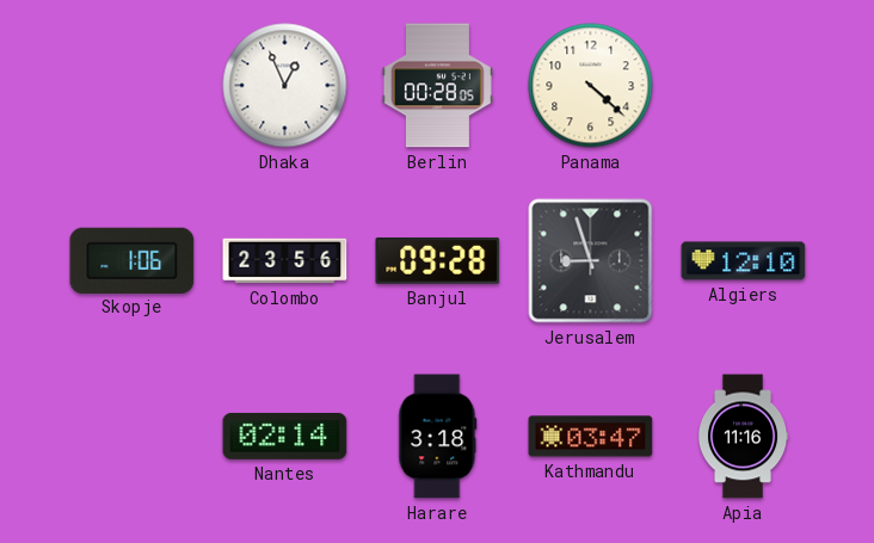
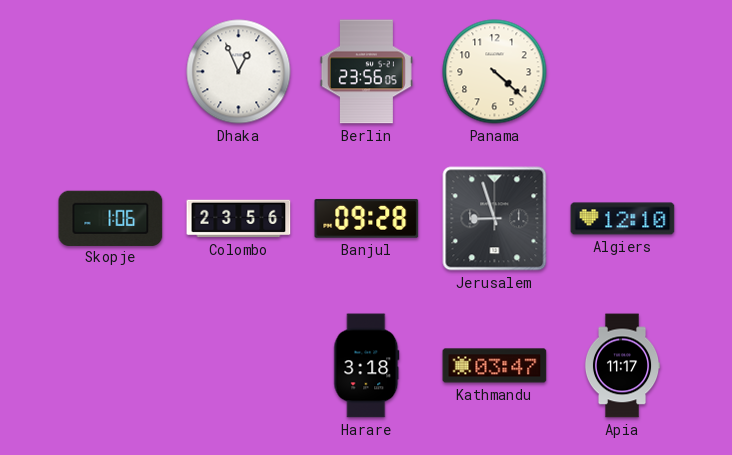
Berlin: 00:28 -> 23:56 (366, 72)
Nantes: 02:14 -> none (285, 436)
Apia: 11:16 -> 11:17 (622, 366)
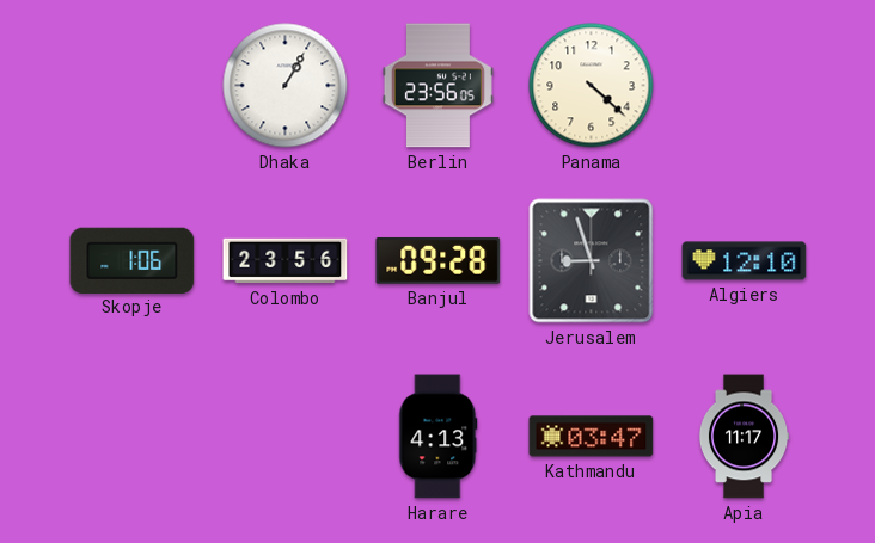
Dhaka: 12:56 -> 1:05 (286, 86)
Harare: 3:18 -> 4:13 (439, 437)
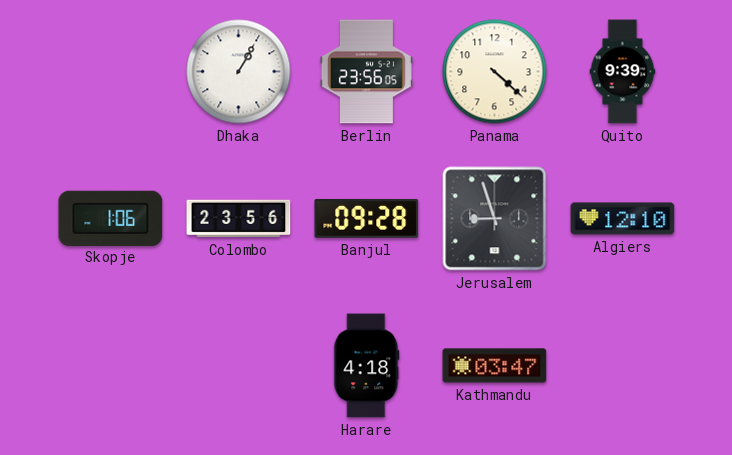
Quito: none -> 9:39 (623, 72)
Harare: 4:13 -> 4:18 (367, 366)
Apia: 11:17 -> none (744, 437)
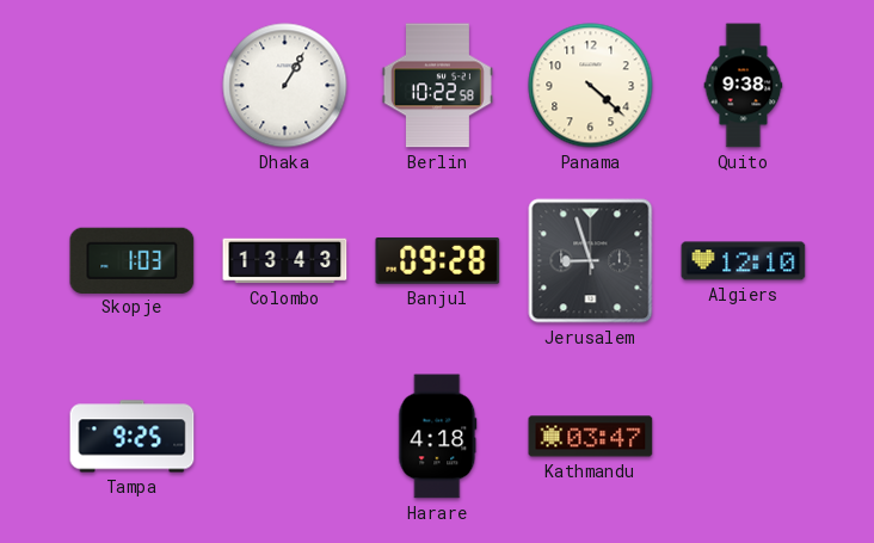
Berlin: 23:56 -> 10:22 (437, 86)
Quito: 9:39 -> 9:38 (744, 86)
Skopje: 1:06 -> 1:03 (133, 260)
Colombo: 23:56 -> 13:43 (285, 261)
Tampa: none -> 9:25 (133, 437)
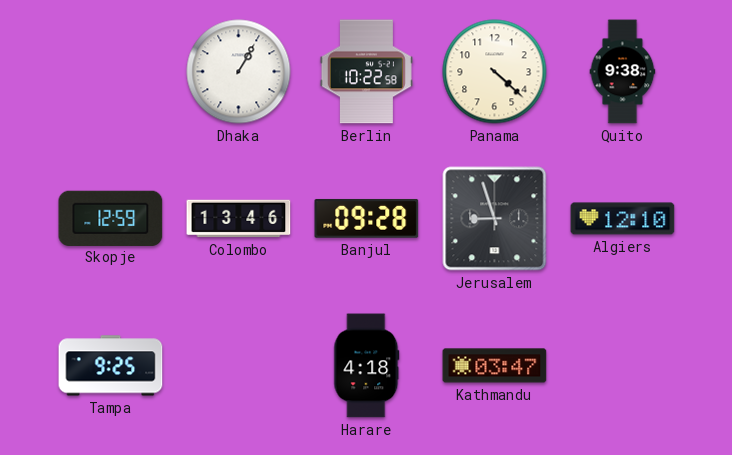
Skopje: 1:03 -> 12:59 (111, 218)
Colombo: 13:43 -> 13:46 (239, 219)
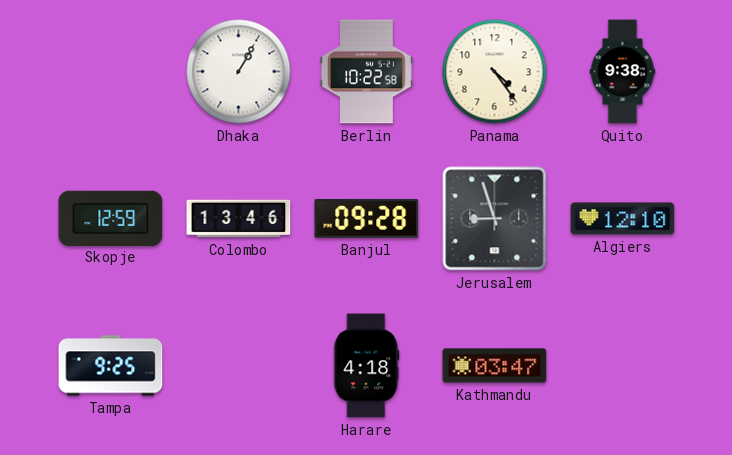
Panama: 4:22 -> 4:24 (495, 72)
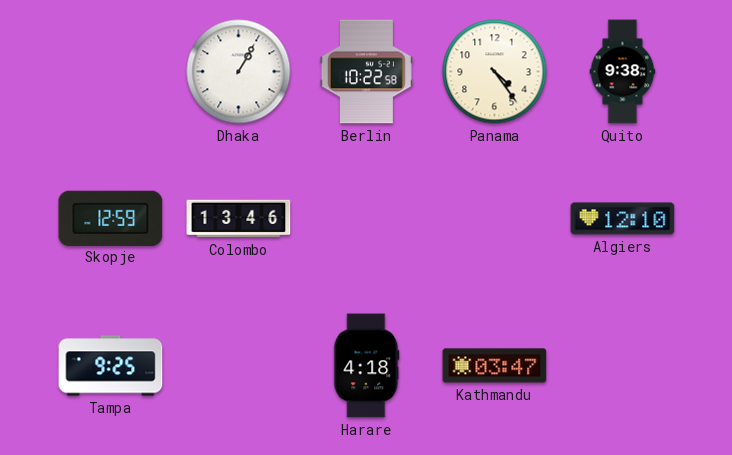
Banjul: 09:28 -> none (367, 218)
Jerusalem: 8:57 -> none (495, 219)
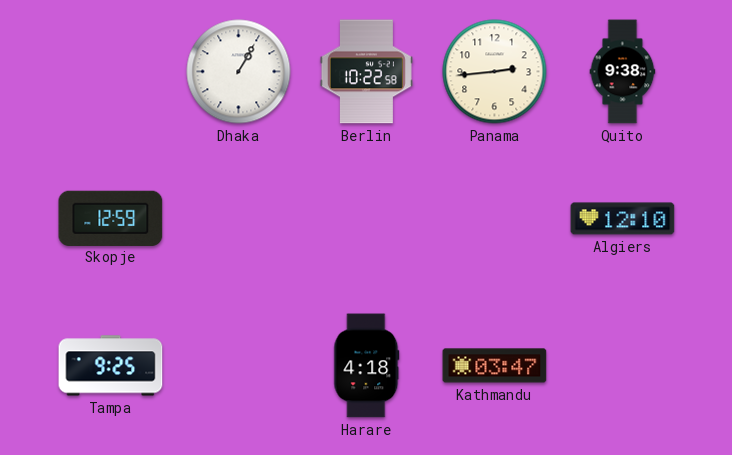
Panama: 4:24 -> 2:44 (495, 72)
Colombo: 13:46 -> none (239, 219)
